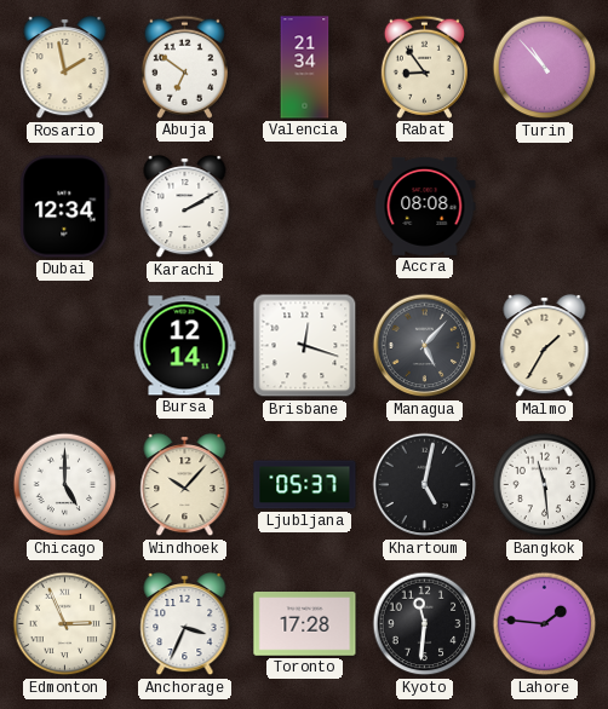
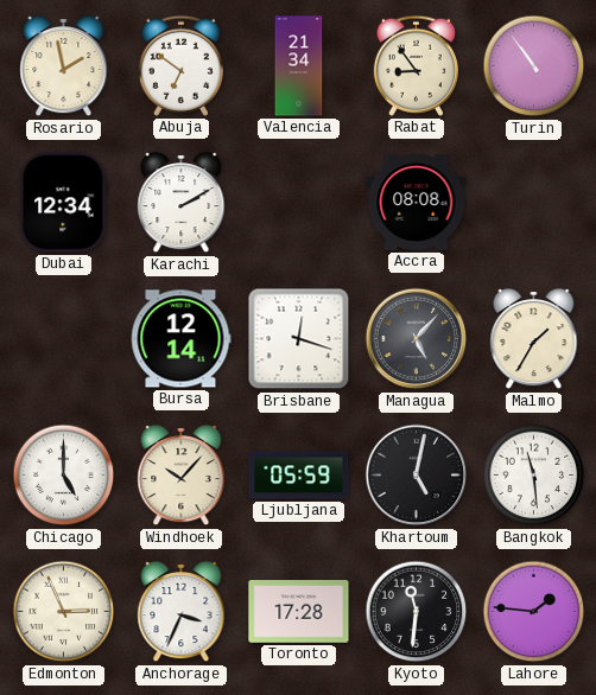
Turin: 10:53 -> 10:54 (534, 66)
Ljubljana: 05:37 -> 05:59 (299, 476)
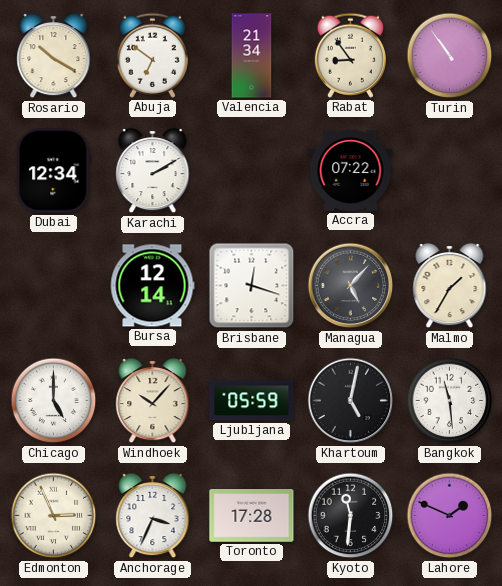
Rosario: 1:58 -> 10:20 (54, 56)
Accra: 08:08 -> 07:22 (351, 170)
Lahore: 1:46 -> 1:49 (450, 516)
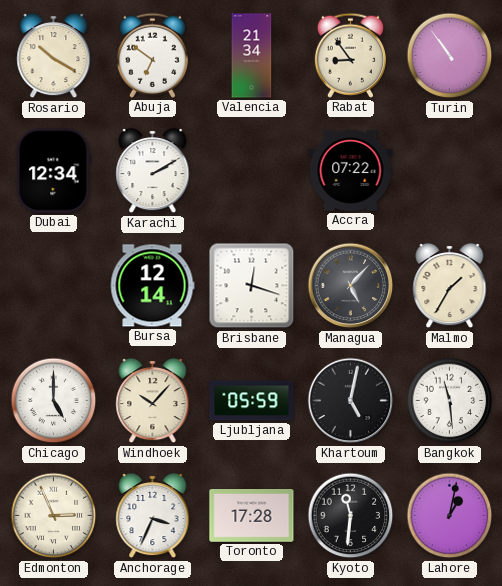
Lahore: 1:49 -> 1:02 (450, 516)
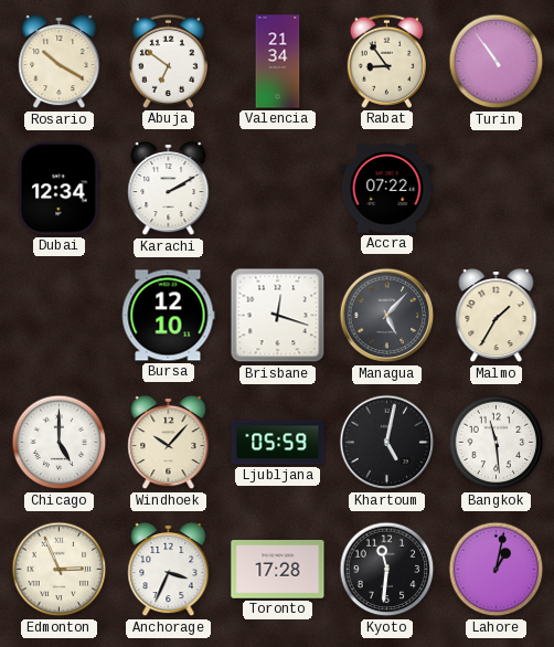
Bursa: 12:14 -> 12:10 (168, 316)
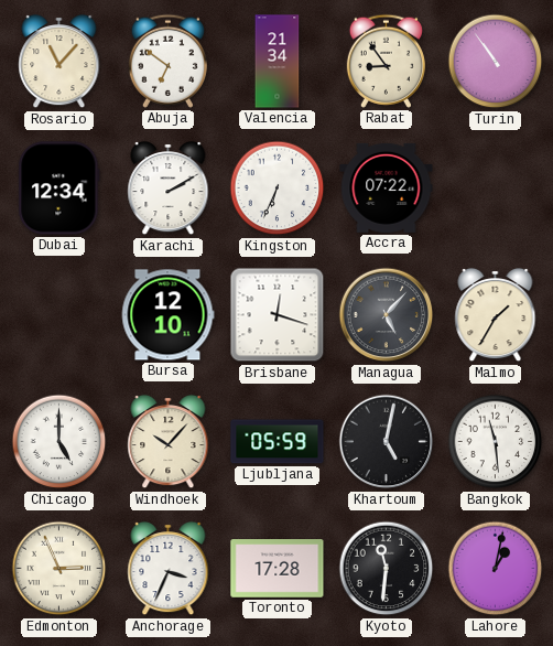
Rosario: 10:20 -> 11:07 (59, 62)
Kingston: none -> 6:34 (278, 189)
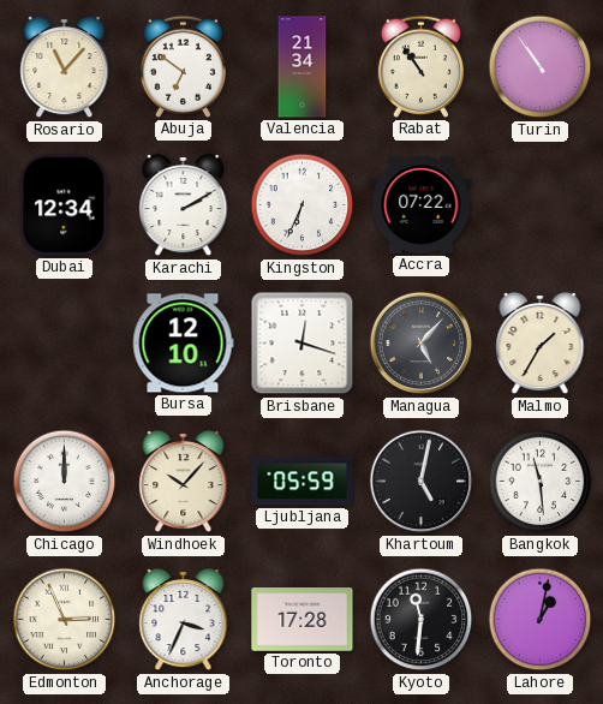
Rabat: 8:54 -> 10:54 (420, 66)
Chicago: 5:00 -> 12:00 (65, 482)
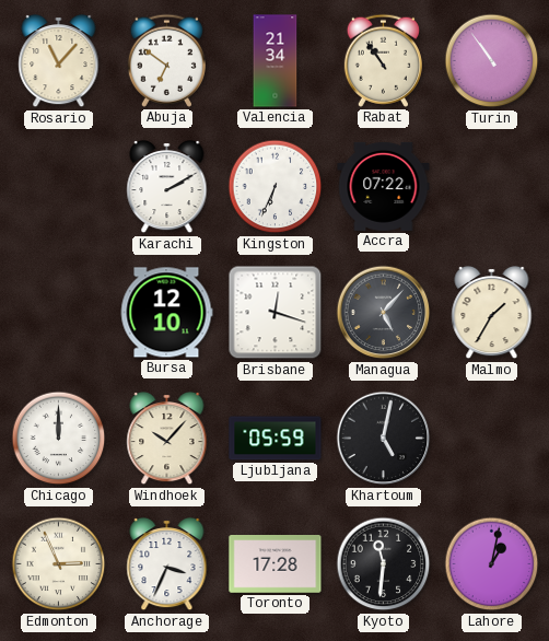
Dubai: 12:34 -> none (65, 205)
Bangkok: 11:29 -> none (541, 482)
